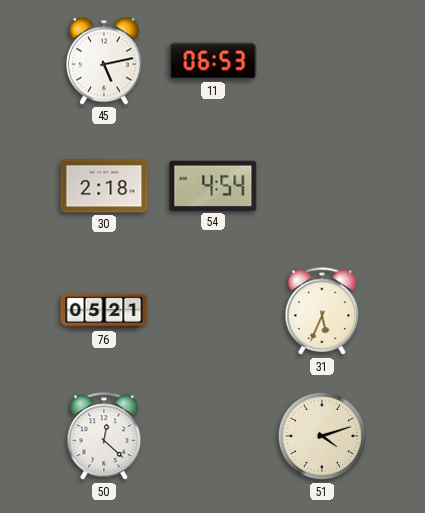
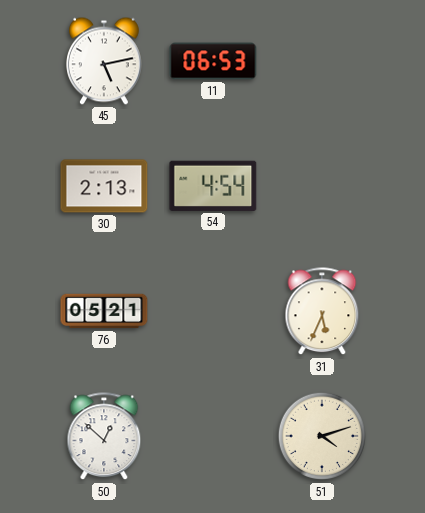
30: 2:18 -> 2:13 (104, 186)
50: 12:22 -> 12:52 (104, 437)
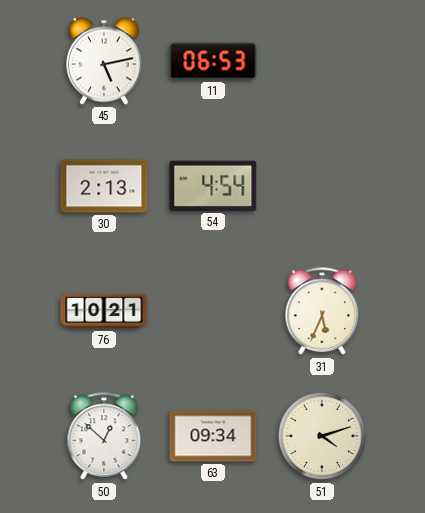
76: 05:21 -> 10:21 (104, 311)
63: none -> 09:34 (213, 436)
